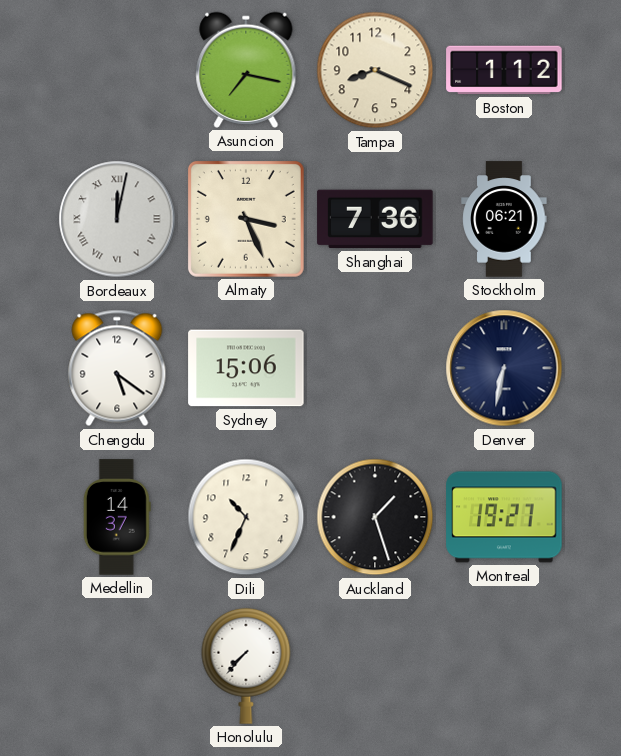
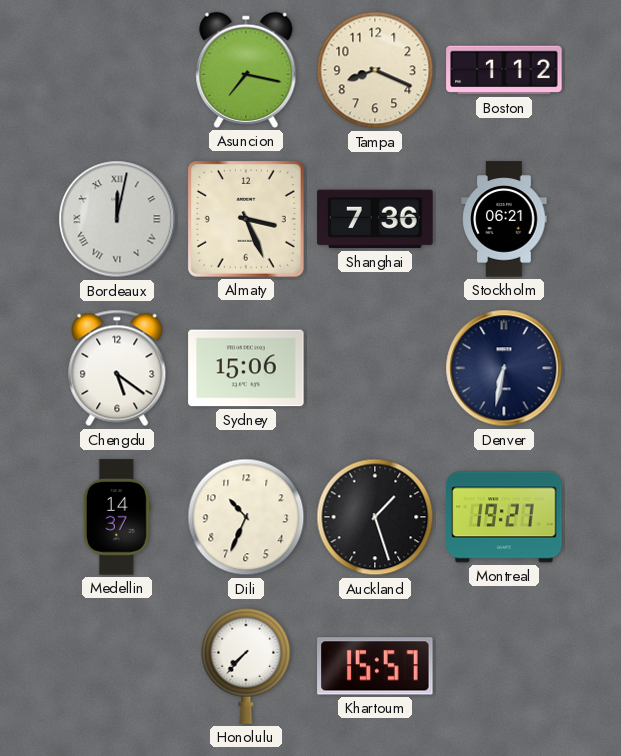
Khartoum: none -> 15:57 (375, 666)
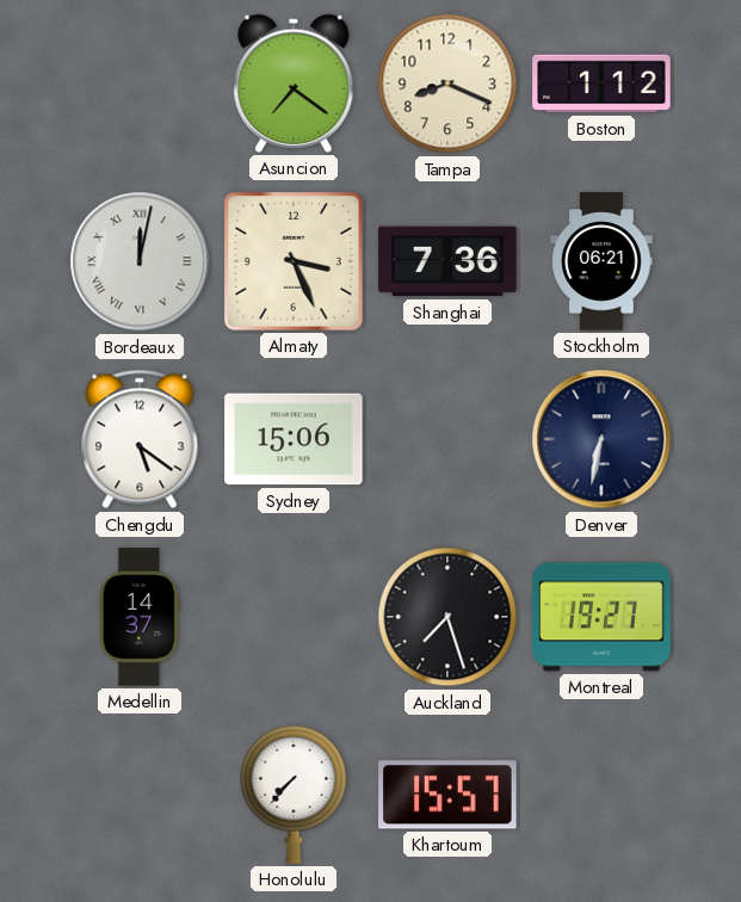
Asuncion: 7:17 -> 7:21 (294, 84)
Dili: 10:34 -> none (246, 517)
Auckland: 1:27 -> 7:27 (447, 617)
